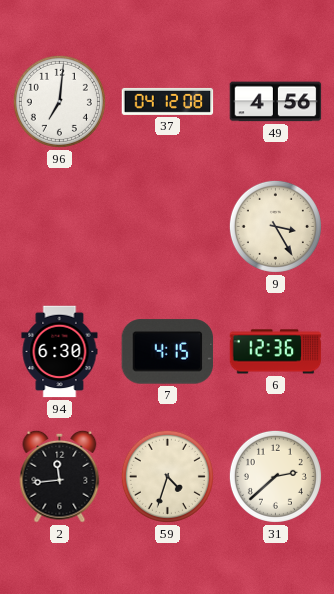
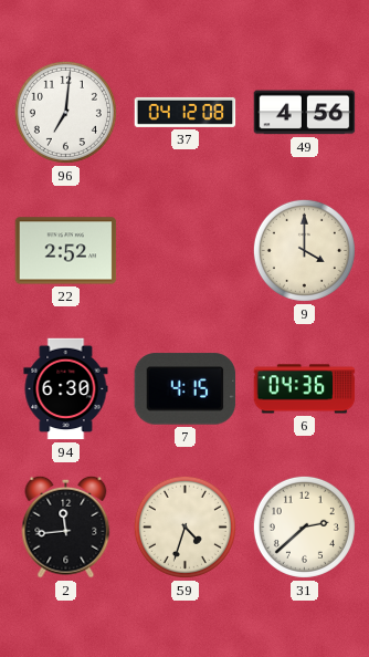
22: none -> 2:52 (66, 251)
9: 3:25 -> 4:00 (304, 250)
6: 12:36 -> 04:36 (305, 389)
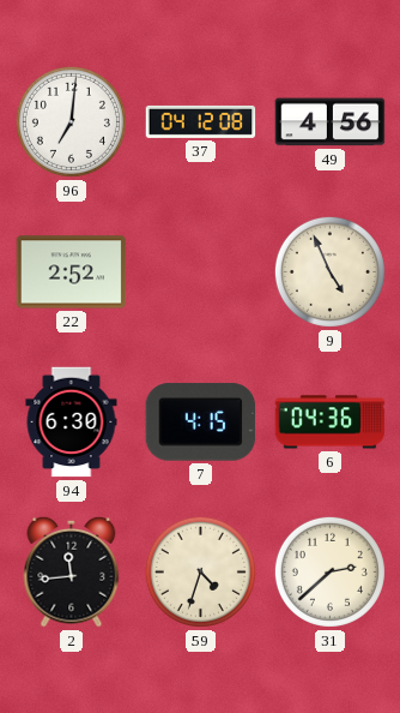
9: 4:00 -> 4:56 (329, 271)
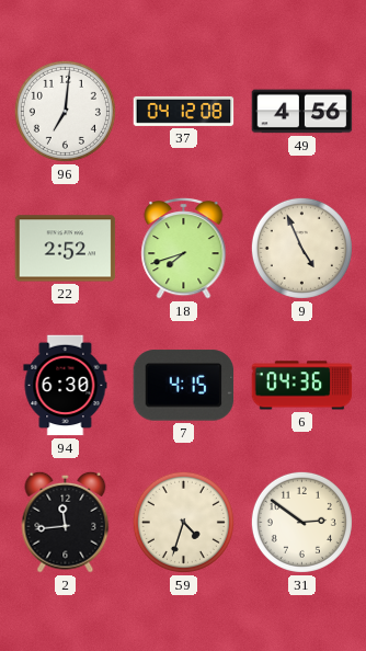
18: none -> 7:42 (184, 248)
31: 2:38 -> 2:51 (301, 522)
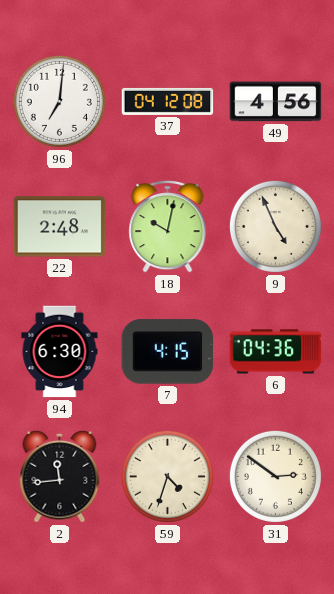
22: 2:52 -> 2:48 (60, 227)
18: 7:42 -> 10:02 (168, 226)
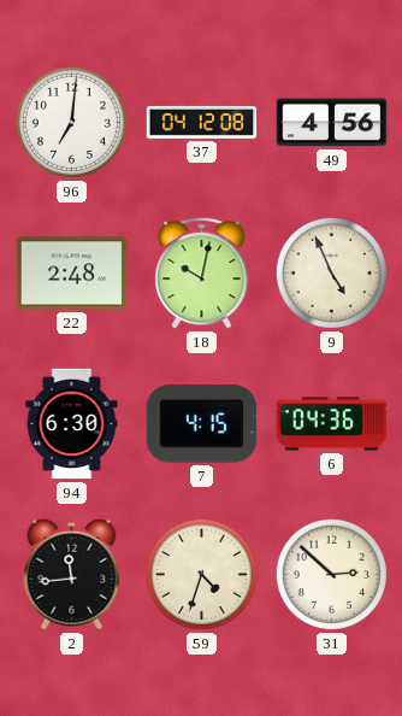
31: 2:51 -> 2:52 (331, 574)
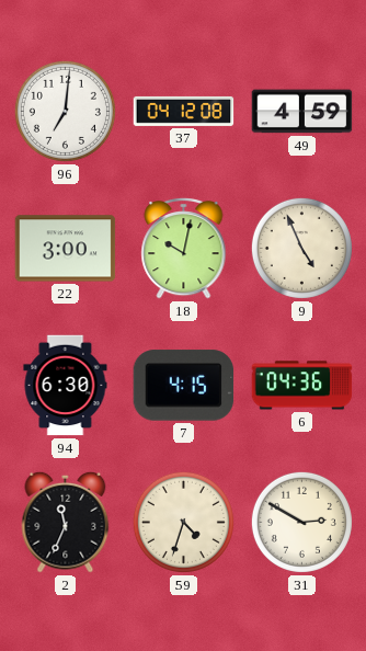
49: 4:56 -> 4:59 (302, 112)
22: 2:48 -> 3:00 (66, 249)
2: 11:44 -> 11:34 (66, 522)
31: 2:52 -> 2:50 (301, 522)
